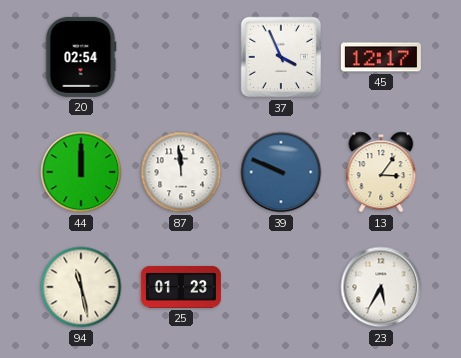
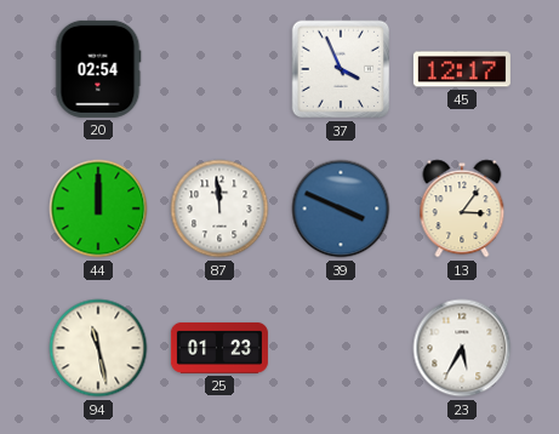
39: 9:49 -> 3:49 (341, 209)
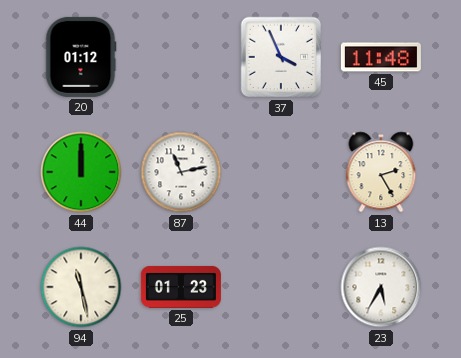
20: 02:54 -> 01:12 (81, 57)
45: 12:17 -> 11:48 (381, 57)
87: 11:59 -> 11:13 (181, 172)
39: 3:49 -> none (341, 209)
13: 3:06 -> 2:25 (381, 172)
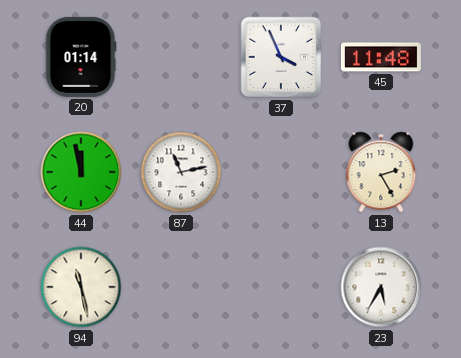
20: 01:12 -> 01:14 (81, 57)
44: 12:00 -> 11:58 (81, 172)
25: 01:23 -> none (181, 287)
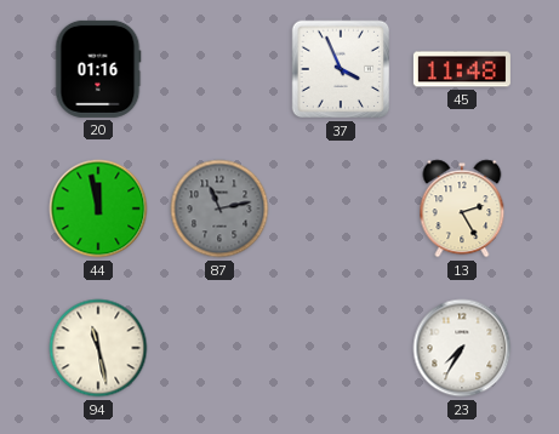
20: 01:14 -> 01:16 (98, 69)
87 dial: white -> grey (219, 209)
23: 5:35 -> 7:35 (462, 348)
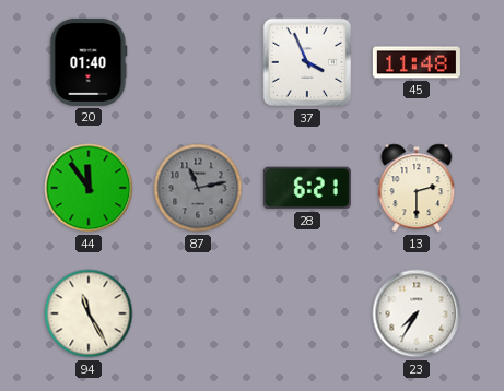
20: 01:16 -> 01:40 (89, 62)
44: 11:58 -> 11:54 (89, 188)
28: none -> 6:21 (307, 188)
13: 2:25 -> 2:30 (417, 188)
94: 11:28 -> 11:25 (89, 313)
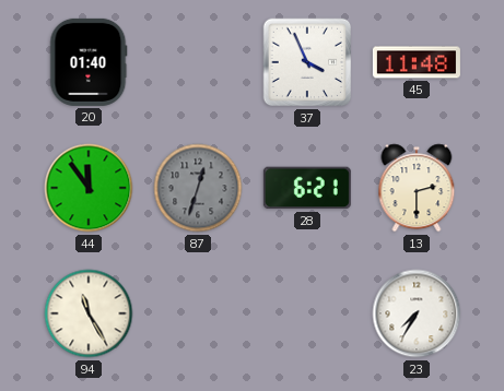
87: 11:13 -> 12:33 (198, 188)
